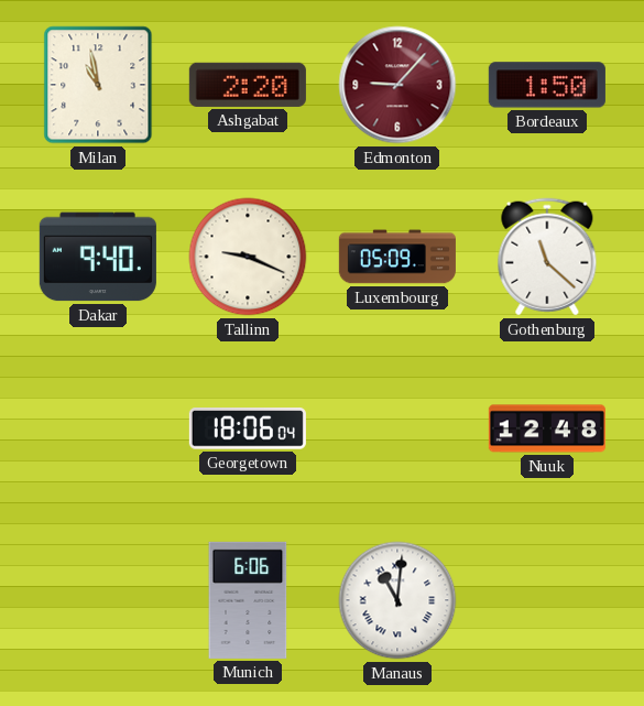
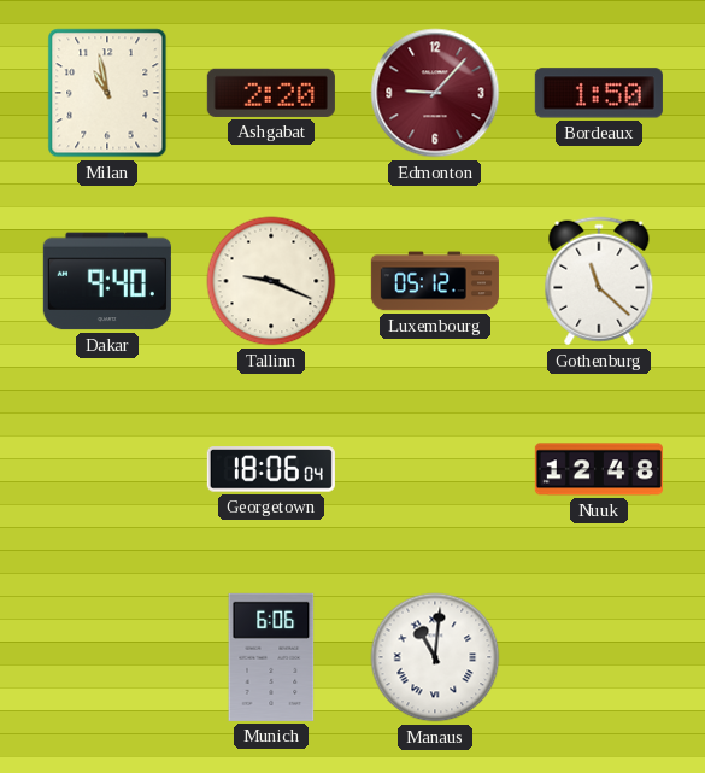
Luxembourg: 05:09 -> 05:12 (435, 281)
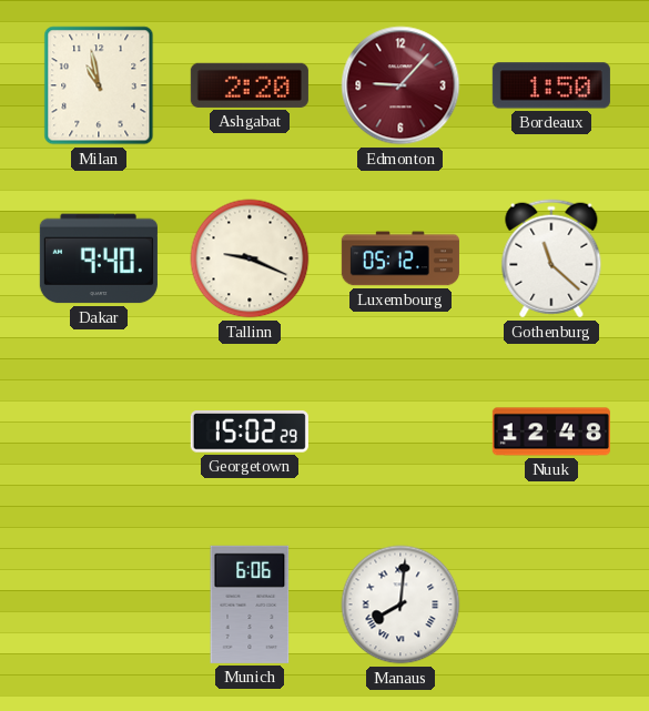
Georgetown: 18:06 -> 15:02 (250, 431)
Manaus: 11:01 -> 8:01 (400, 605)
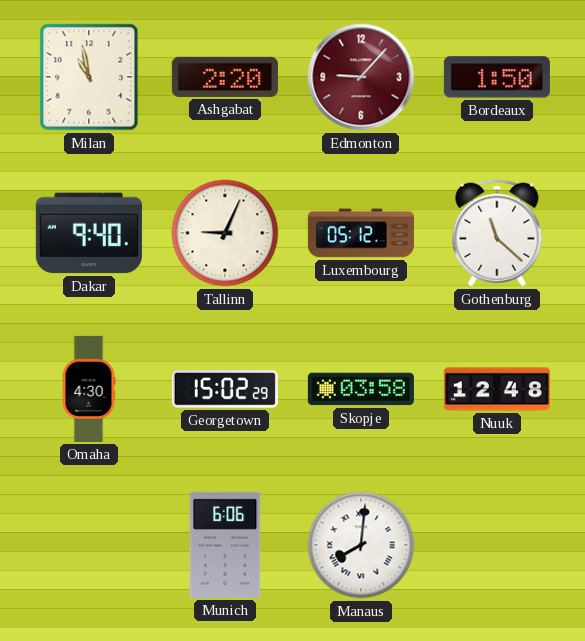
Tallinn: 9:19 -> 9:04 (225, 233)
Omaha: none -> 4:30 (89, 389)
Skopje: none -> 03:58 (361, 389)
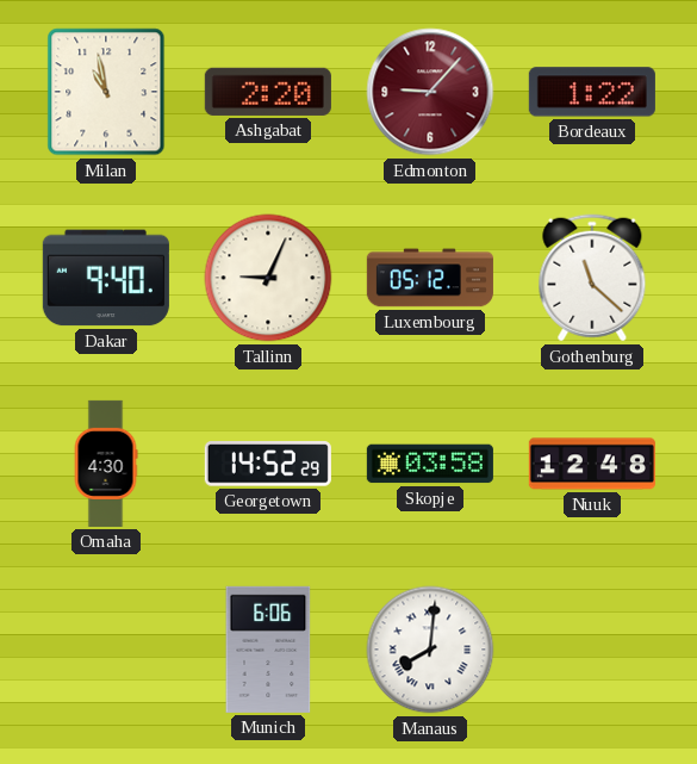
Bordeaux: 1:50 -> 1:22 (592, 92)
Georgetown: 15:02 -> 14:52 (268, 464)
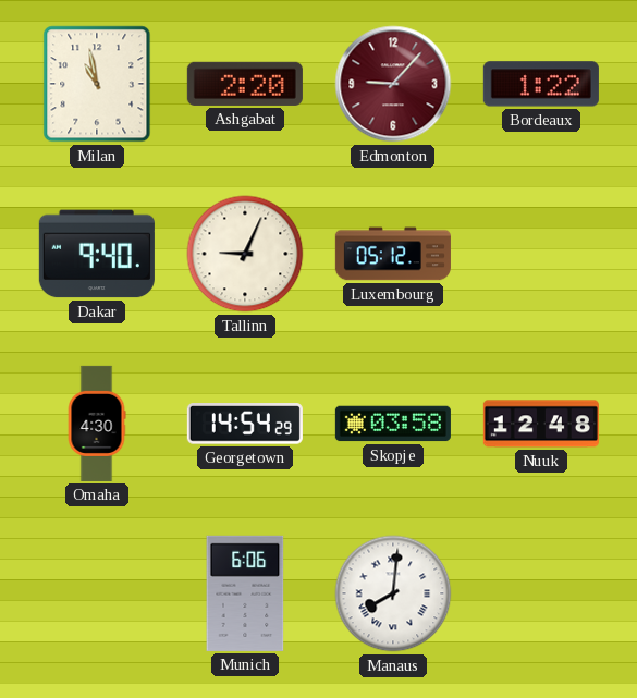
Gothenburg: 11:22 -> none (592, 278)
Georgetown: 14:52 -> 14:54 (245, 424)
